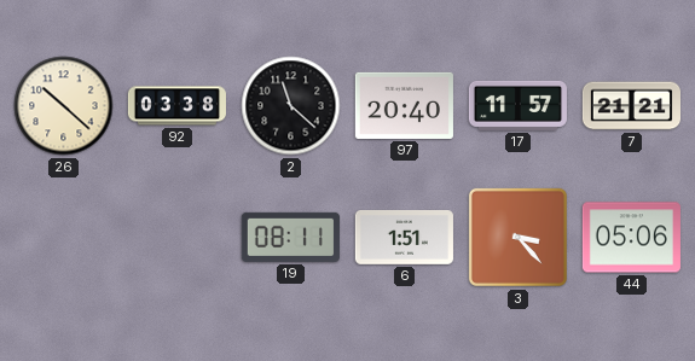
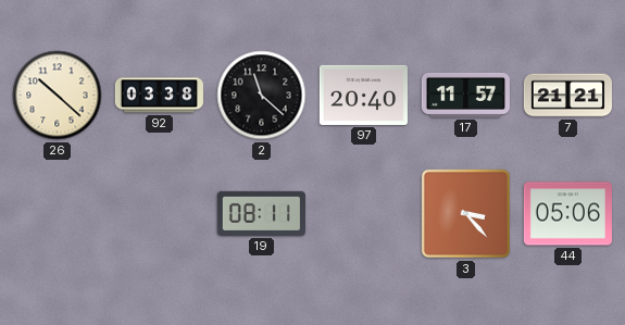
6: 1:51 -> none (404, 237)
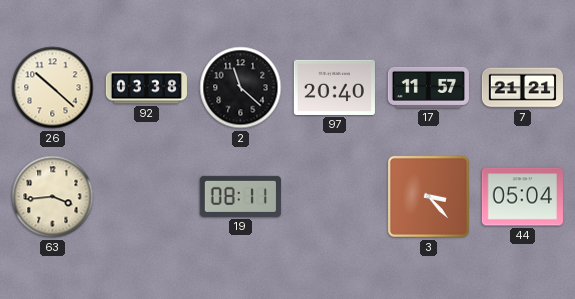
63: none -> 3:44 (53, 197)
44: 05:06 -> 05:04 (522, 197)
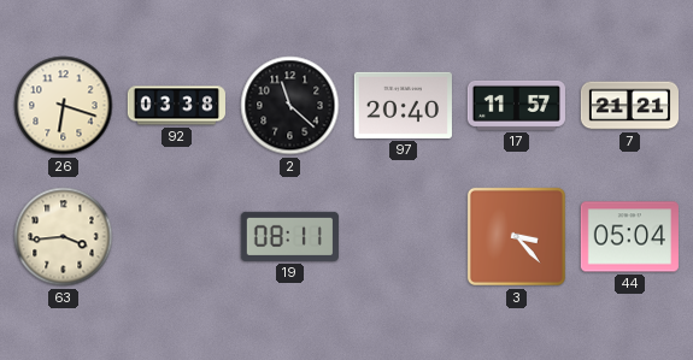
26: 10:22 -> 6:18 (64, 106)
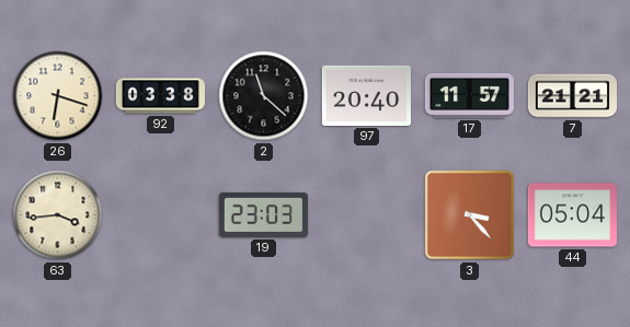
19: 08:11 -> 23:03 (263, 214)
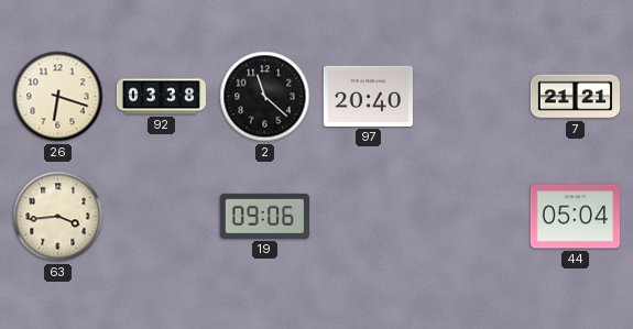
17: 11:57 -> none (469, 95)
19: 23:03 -> 09:06 (264, 216)
3: 3:23 -> none (469, 214)
